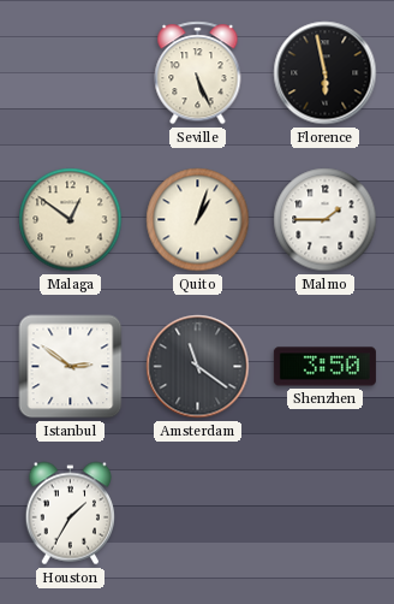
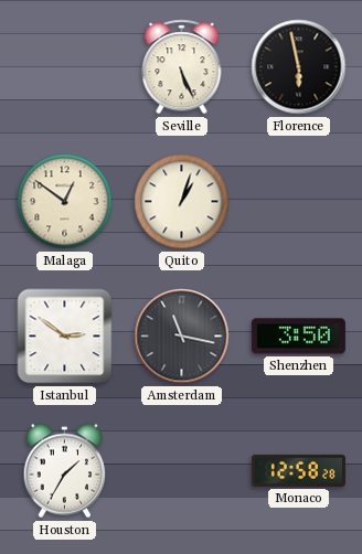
Malmo: 1:45 -> none (326, 220)
Amsterdam: 11:21 -> 11:17 (182, 337)
Monaco: none -> 12:58 (298, 470)
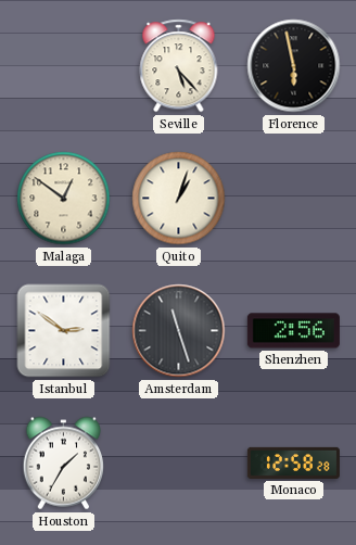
Seville: 5:26 -> 5:23 (179, 66)
Amsterdam: 11:17 -> 11:27 (179, 331)
Shenzhen: 3:50 -> 2:56 (293, 331)
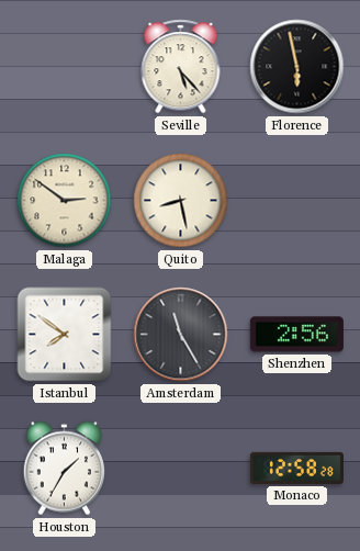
Malaga: 12:51 -> 2:51 (65, 201)
Quito: 1:03 -> 8:28 (181, 201)
Istanbul: 2:51 -> 7:51 (65, 335)
Amsterdam: 11:27 -> 11:25 (181, 335)
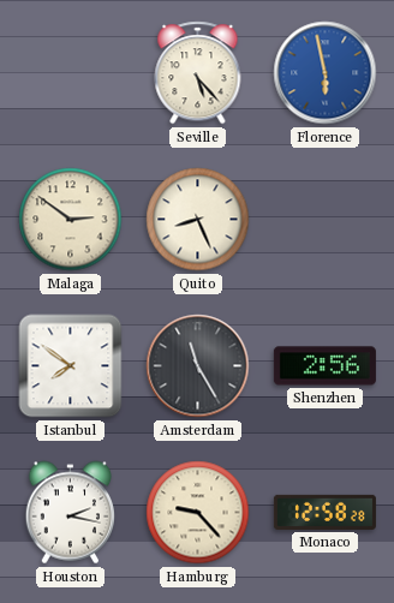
Florence dial: black -> blue (326, 73)
Quito: 8:28 -> 8:26 (198, 220)
Houston: 1:35 -> 2:17 (70, 513)
Hamburg: none -> 9:23 (198, 513)
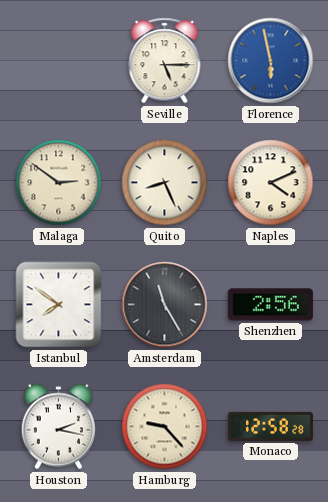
Seville: 5:23 -> 5:15 (165, 61)
Naples: none -> 4:11 (271, 183)
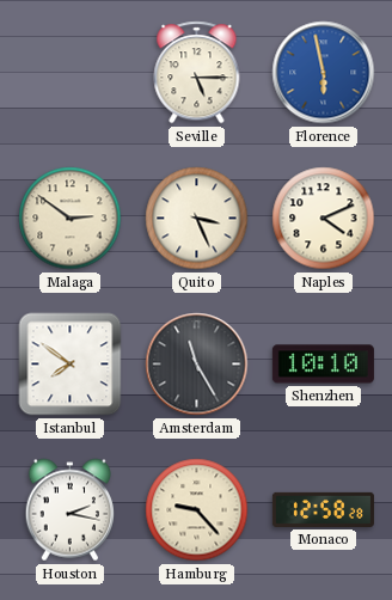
Quito: 8:26 -> 3:26 (197, 219)
Shenzhen: 2:56 -> 10:10 (323, 365)
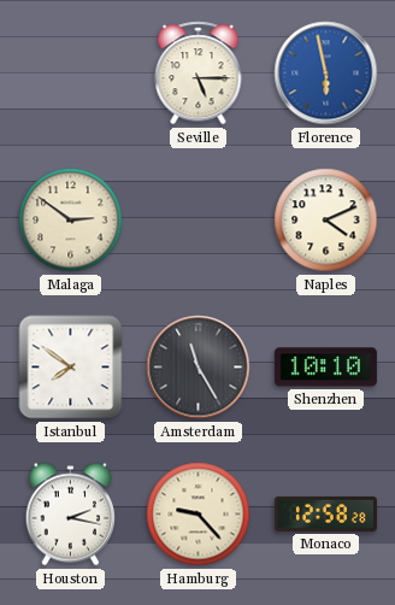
Quito: 3:26 -> none (197, 219)
